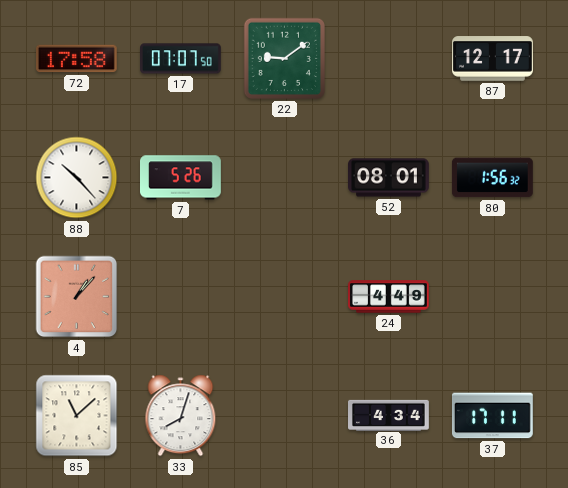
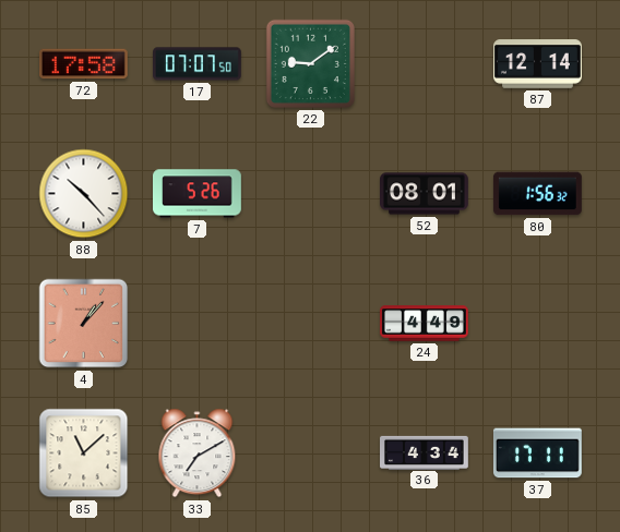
87: 12:17 -> 12:14 (538, 64)
33: 8:03 -> 7:10 (198, 454)
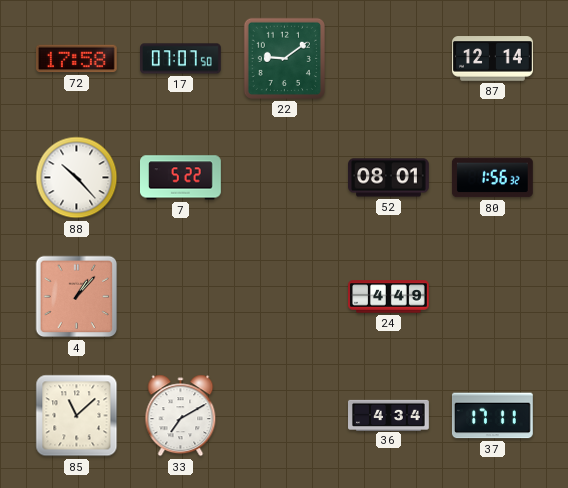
7: 5:26 -> 5:22 (181, 178)
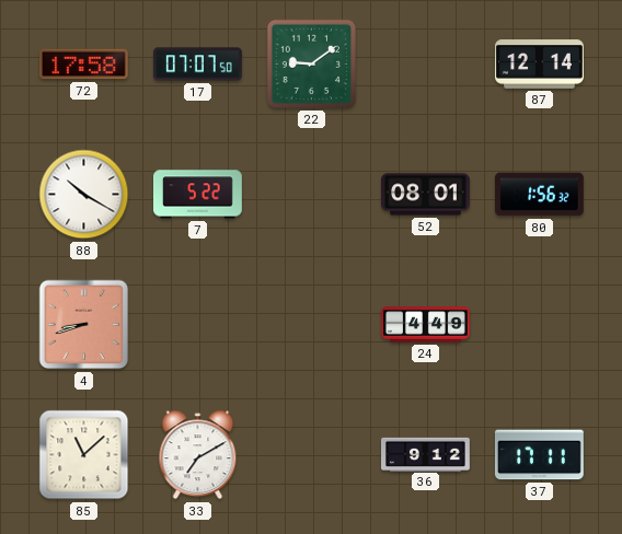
88: 10:23 -> 10:20 (84, 195)
4: 1:07 -> 8:42 (84, 325)
36: 4:34 -> 9:12 (426, 454)
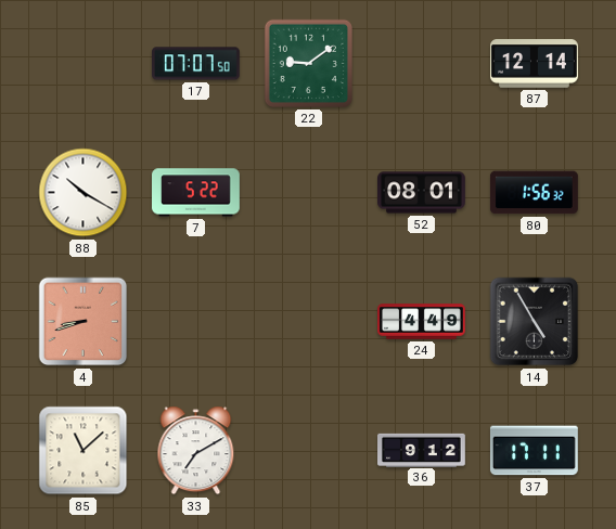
72: 17:58 -> none (84, 65)
14: none -> 4:55 (535, 322)
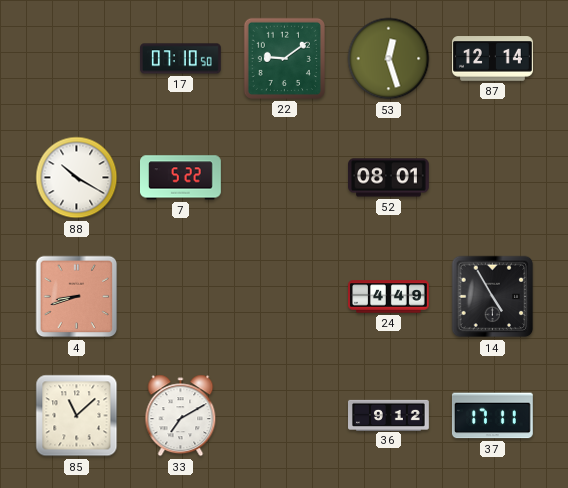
17: 07:07 -> 07:10 (181, 59)
53: none -> 12:27 (389, 59)
80: 1:56 -> none (534, 193)
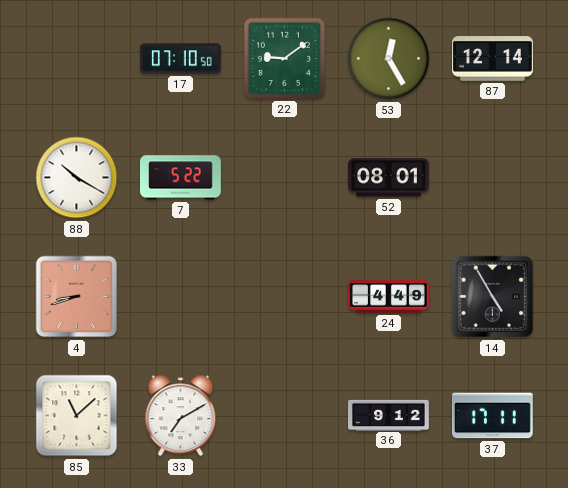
53: 12:27 -> 12:25 (389, 59)
